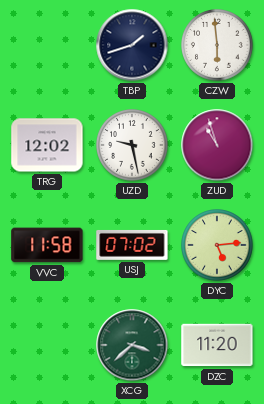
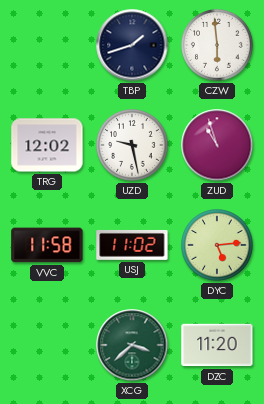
USJ: 07:02 -> 11:02 (132, 245)
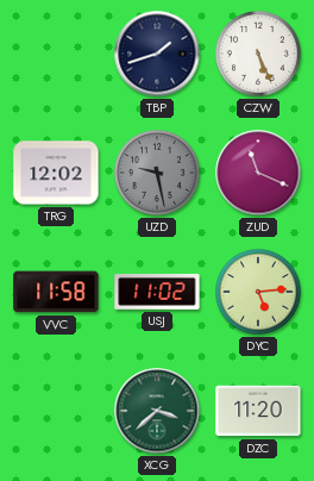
CZW: 5:59 -> 5:26 (259, 55)
UZD dial: white -> grey (158, 174)
ZUD: 10:57 -> 11:19 (258, 173)
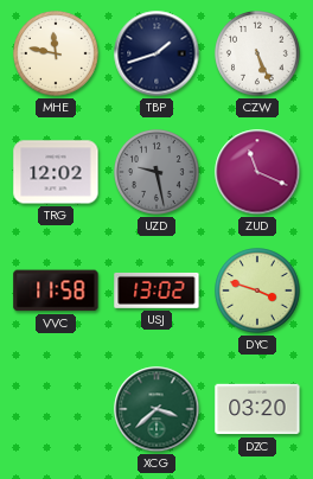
MHE: none -> 11:47 (57, 55)
USJ: 11:02 -> 13:02 (156, 290)
DYC: 5:14 -> 3:48 (258, 292)
DZC: 11:20 -> 03:20 (257, 409)
